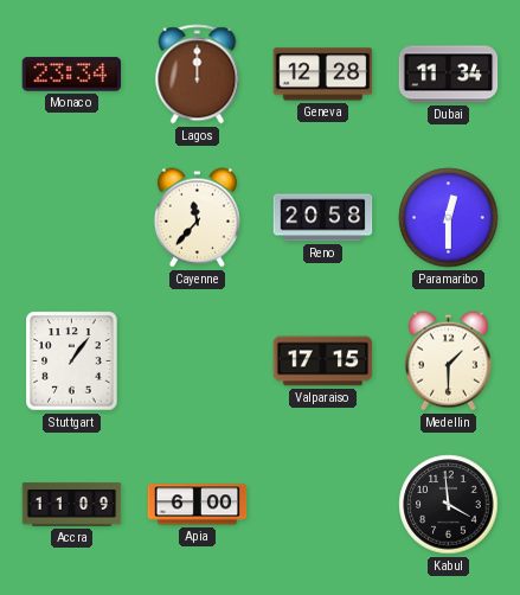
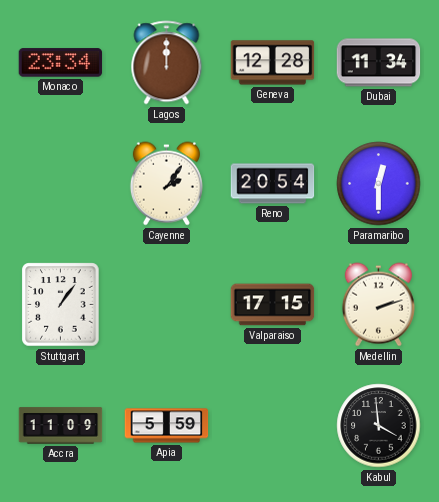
Cayenne: 11:37 -> 2:06 (166, 184)
Reno: 20:58 -> 20:54 (273, 184)
Medellin: 1:30 -> 2:12 (378, 305)
Apia: 6:00 -> 5:59 (167, 426)
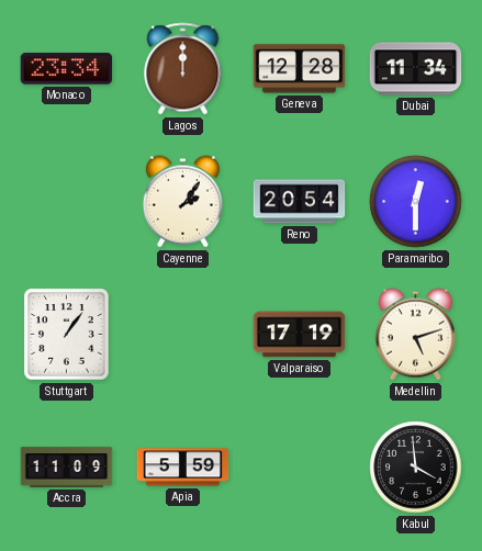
Valparaiso: 17:15 -> 17:19 (300, 335)
Medellin: 2:12 -> 5:12 (415, 335)
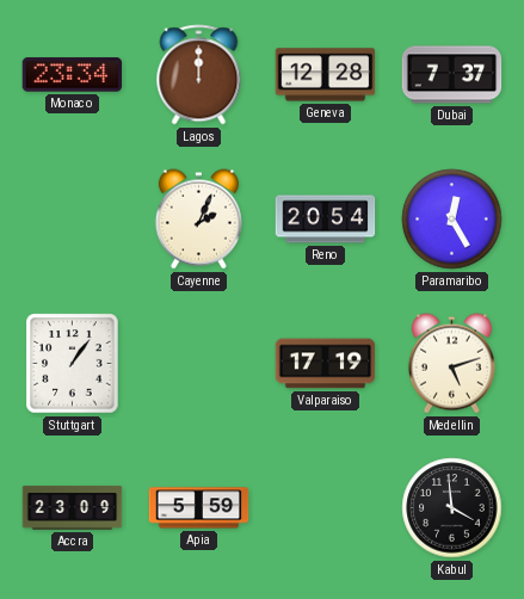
Dubai: 11:34 -> 7:37 (452, 75)
Cayenne: 2:06 -> 2:04 (198, 220)
Paramaribo: 12:30 -> 12:25 (452, 220)
Accra: 11:09 -> 23:09 (73, 508)
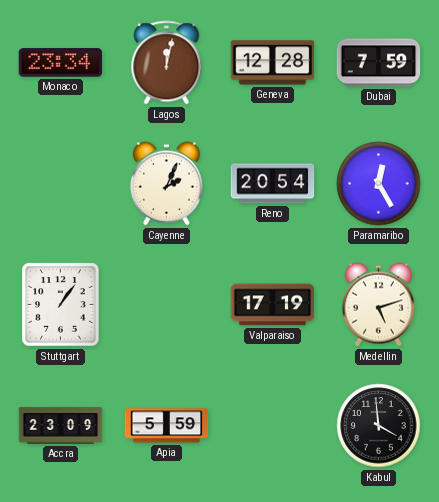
Lagos: 12:00 -> 12:02 (167, 63)
Dubai: 7:37 -> 7:59 (379, 63)
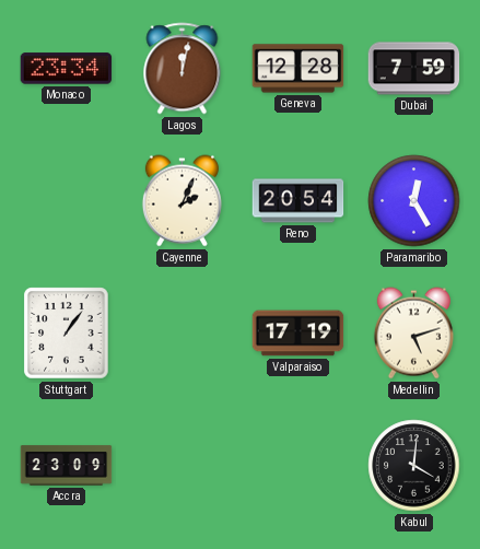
Apia: 5:59 -> none (167, 426)
Kabul: 3:59 -> 4:01 (414, 466)
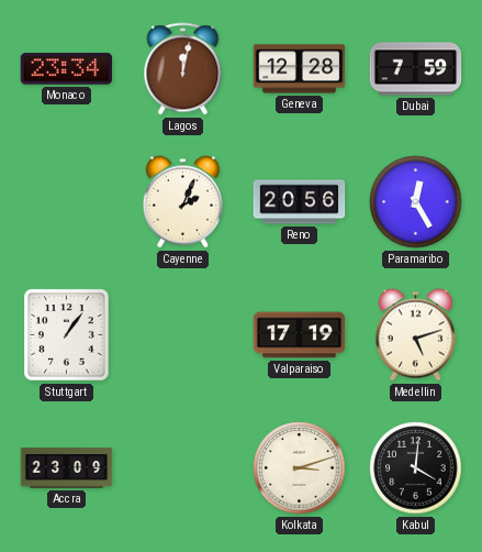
Reno: 20:54 -> 20:56 (300, 202)
Kolkata: none -> 3:12 (300, 468)
